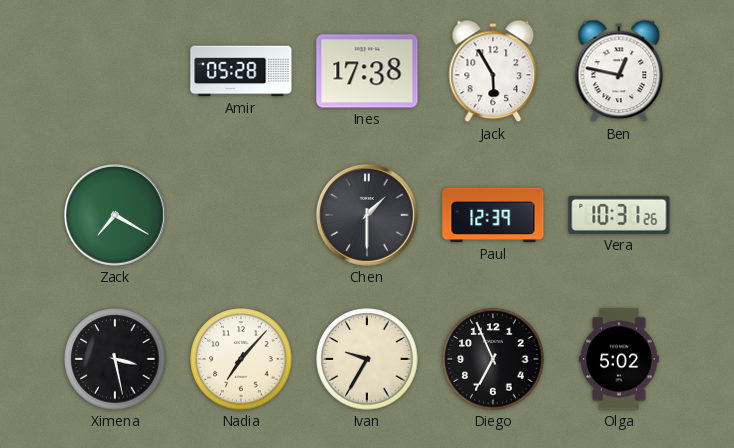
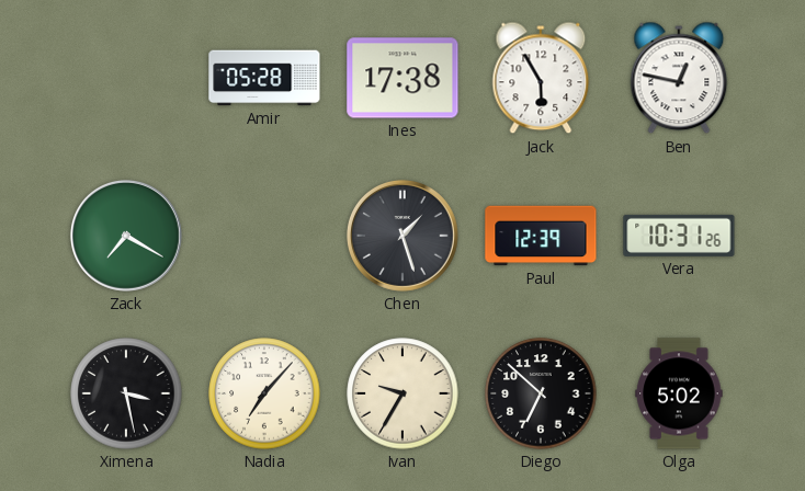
Chen: 1:30 -> 1:27 (402, 236)
Diego: 6:56 -> 6:52 (541, 393)
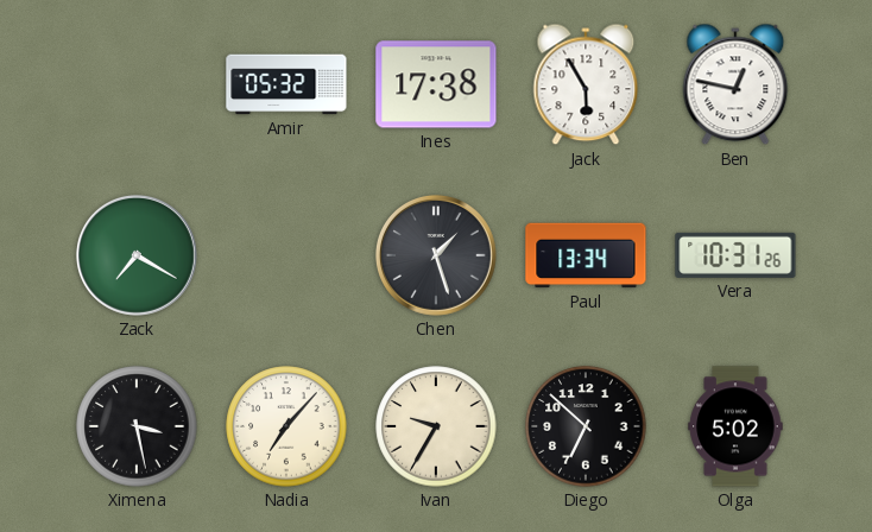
Amir: 05:28 -> 05:32 (286, 84)
Paul: 12:39 -> 13:34 (586, 255)
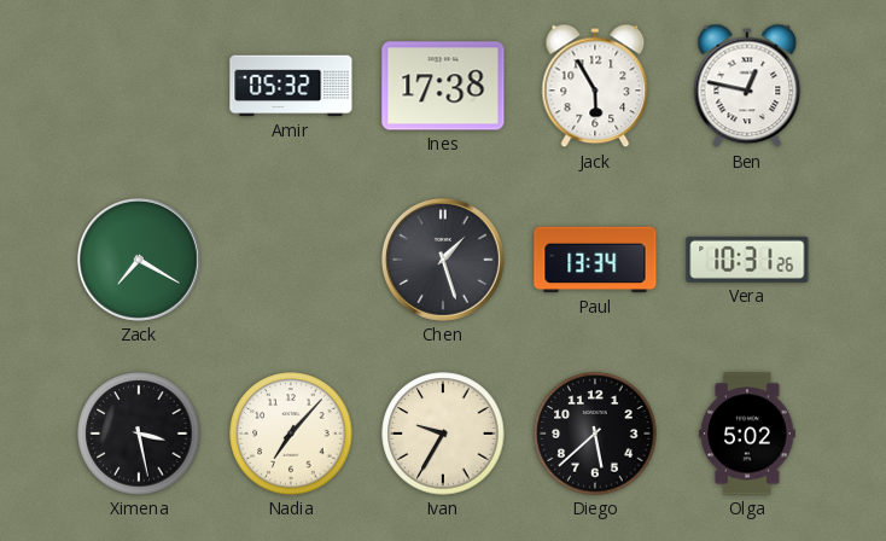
Diego: 6:52 -> 5:38 (595, 434)
